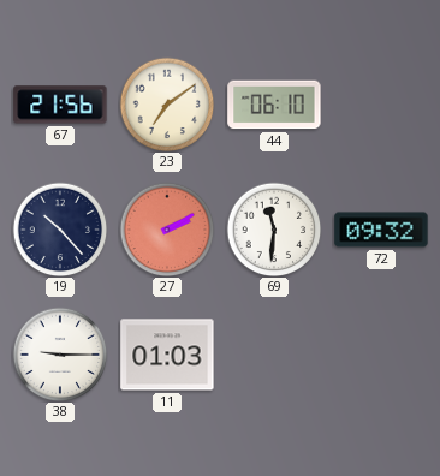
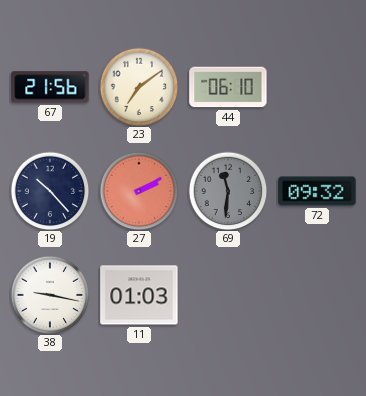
69 dial: white -> grey (228, 191)
38: 9:15 -> 9:17 (50, 295)
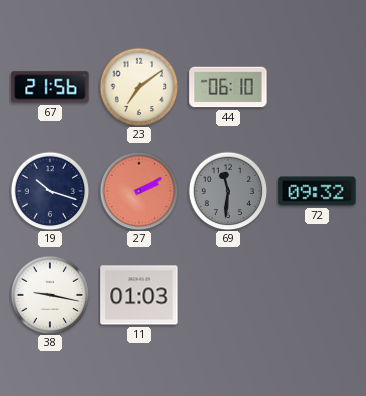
19: 10:23 -> 10:18 (50, 191)
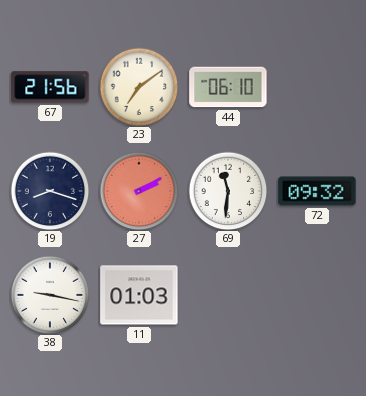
19: 10:18 -> 8:18 (50, 191)
69 dial: grey -> white (228, 191)
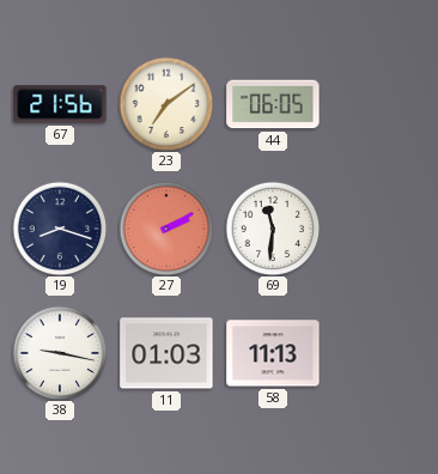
44: 06:10 -> 06:05 (273, 104)
72: 09:32 -> none (317, 191)
58: none -> 11:13 (273, 353)
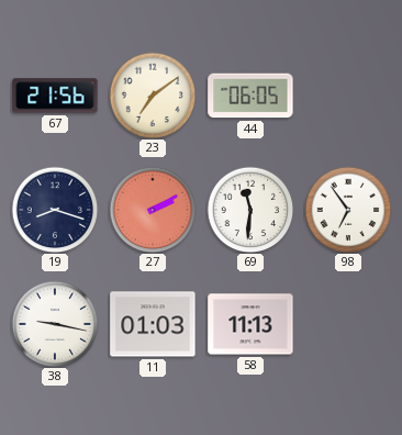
98: none -> 6:54 (348, 210)
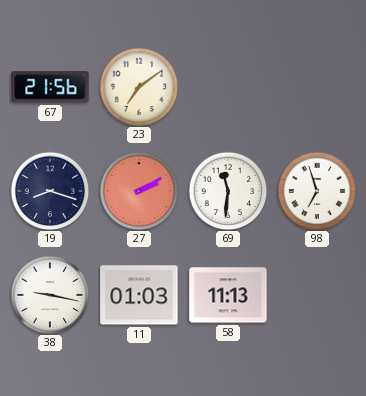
44: 06:05 -> none (250, 96)
98: 6:54 -> 6:57 (317, 191)
